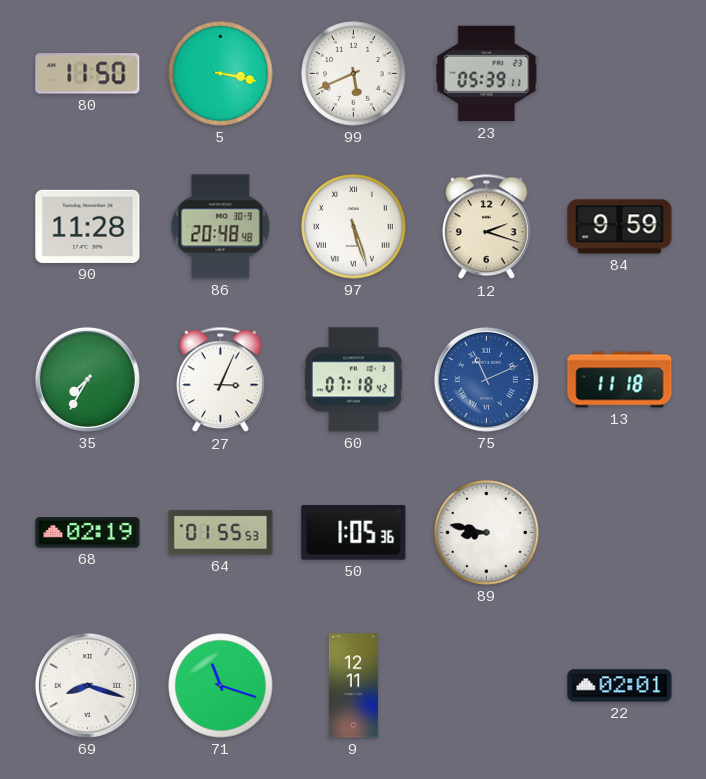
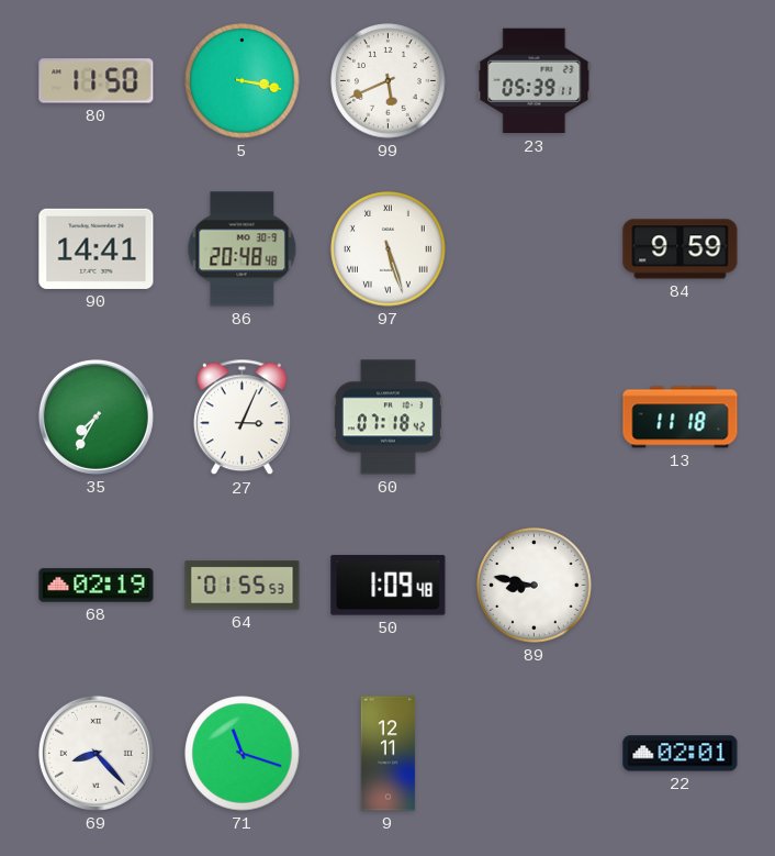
90: 11:28 -> 14:41 (97, 248)
12: 2:18 -> none (487, 227)
75: 11:11 -> none (486, 379)
50: 1:05 -> 1:09 (389, 586)
69: 8:18 -> 8:23 (96, 753)
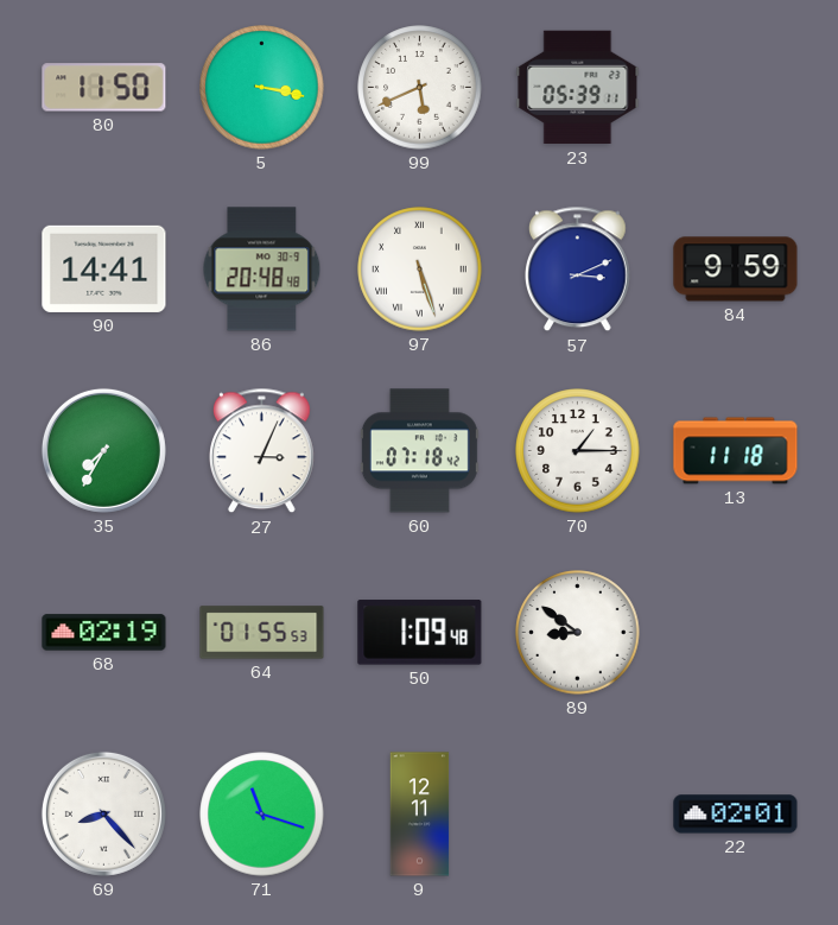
57: none -> 3:11 (578, 270)
70: none -> 1:15 (578, 451)
89: 8:47 -> 8:51 (578, 633)
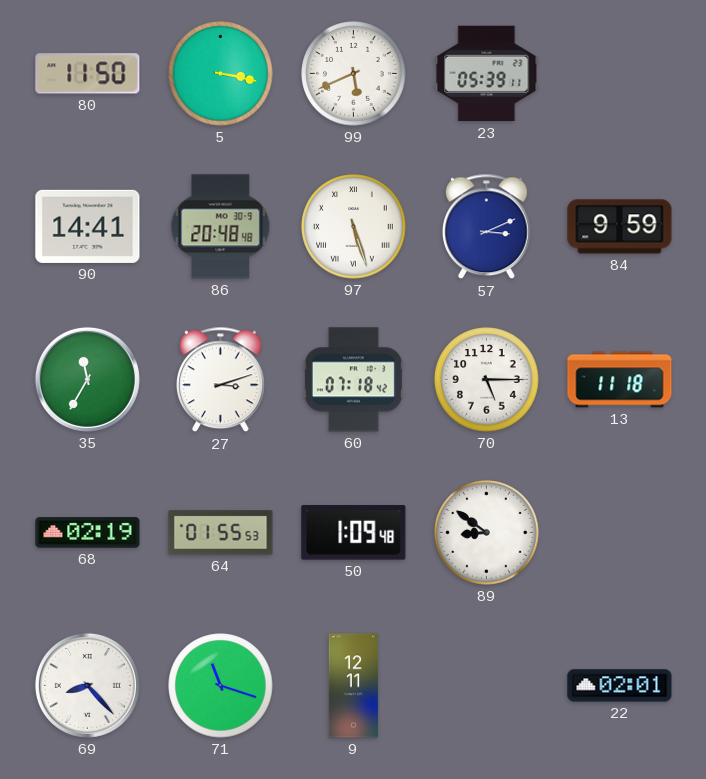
35: 7:35 -> 11:35 (87, 379)
27: 3:04 -> 3:12 (221, 380)
70: 1:15 -> 5:15 (487, 380)
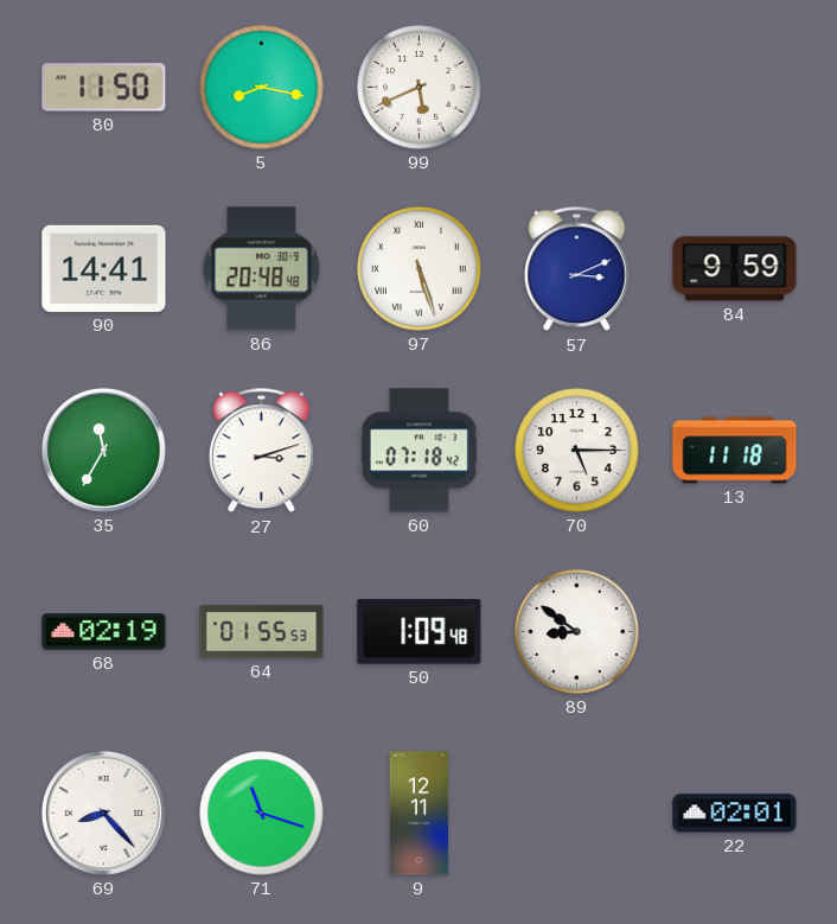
5: 3:17 -> 8:17 (262, 88)
23: 05:39 -> none (487, 74)
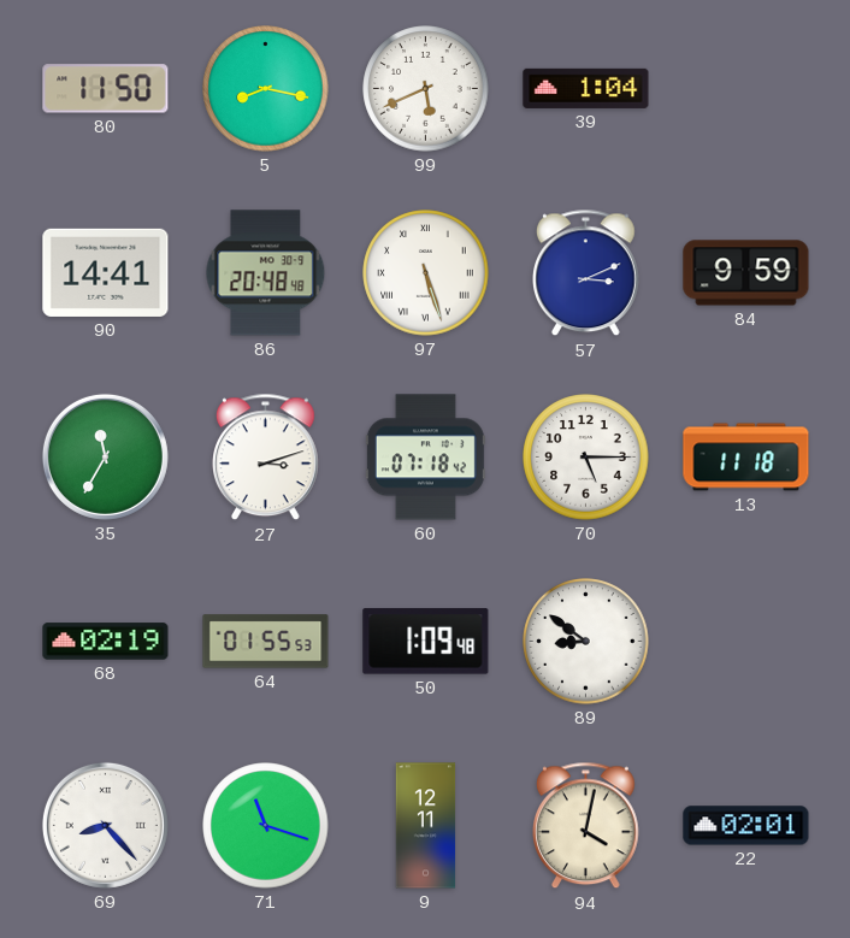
39: none -> 1:04 (586, 88)
94: none -> 4:02 (586, 826)
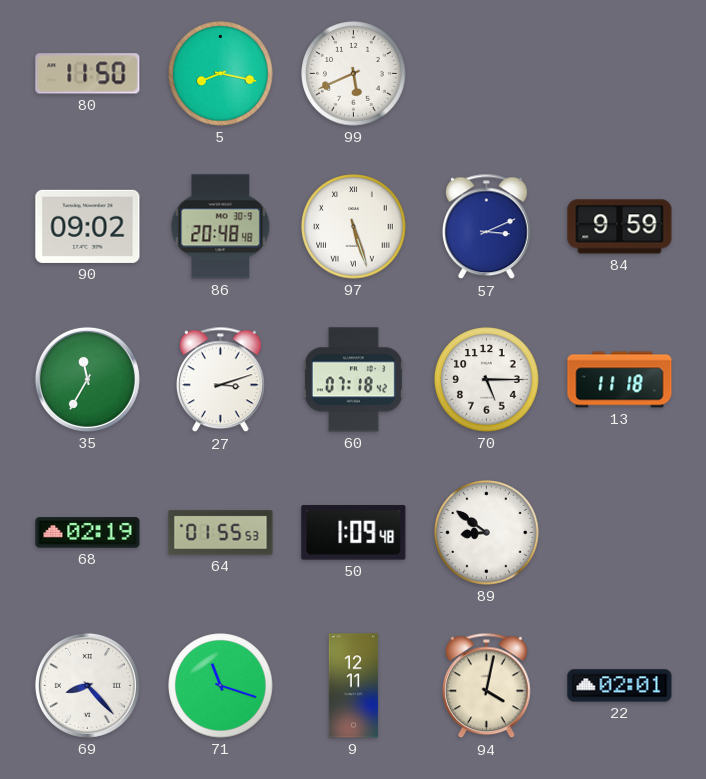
39: 1:04 -> none (586, 88)
90: 14:41 -> 09:02 (88, 226)
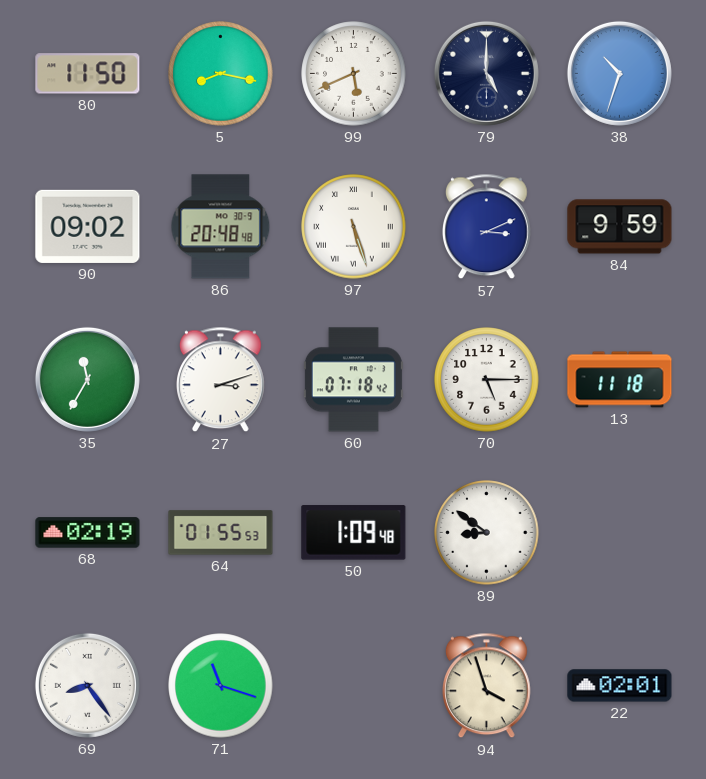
79: none -> 5:00 (486, 73)
38: none -> 10:33 (619, 73)
69: 8:23 -> 8:24 (87, 685)
9: 12:11 -> none (354, 686)
94: 4:02 -> 3:57 (487, 686)
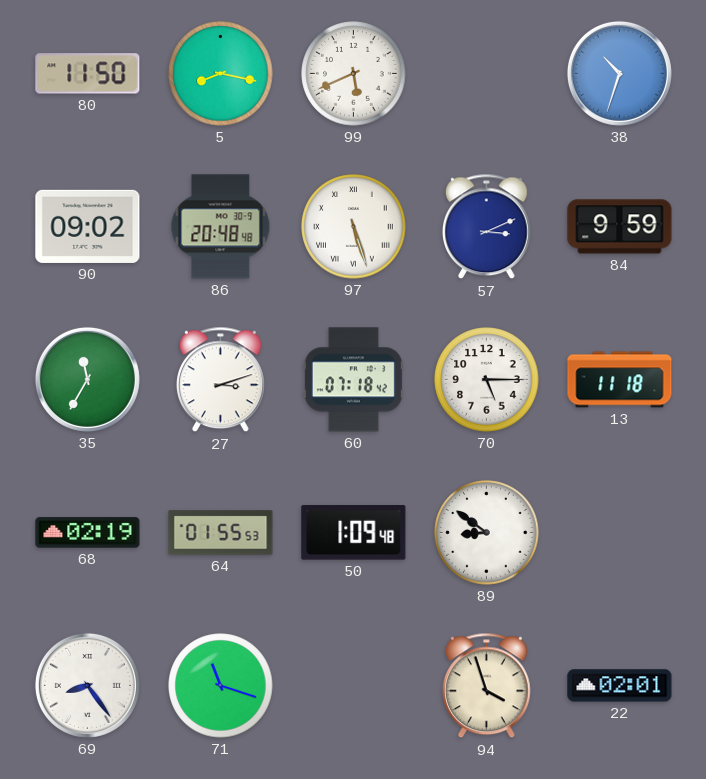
79: 5:00 -> none (486, 73)
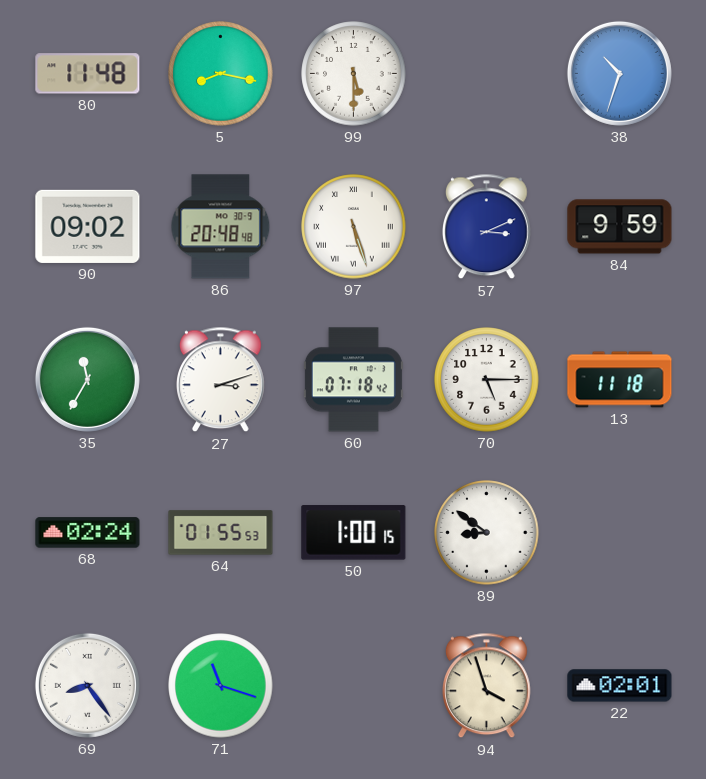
80: 11:50 -> 11:48 (88, 74)
99: 5:41 -> 5:30 (354, 74)
68: 02:19 -> 02:24 (88, 533)
50: 1:09 -> 1:00 (354, 533)
